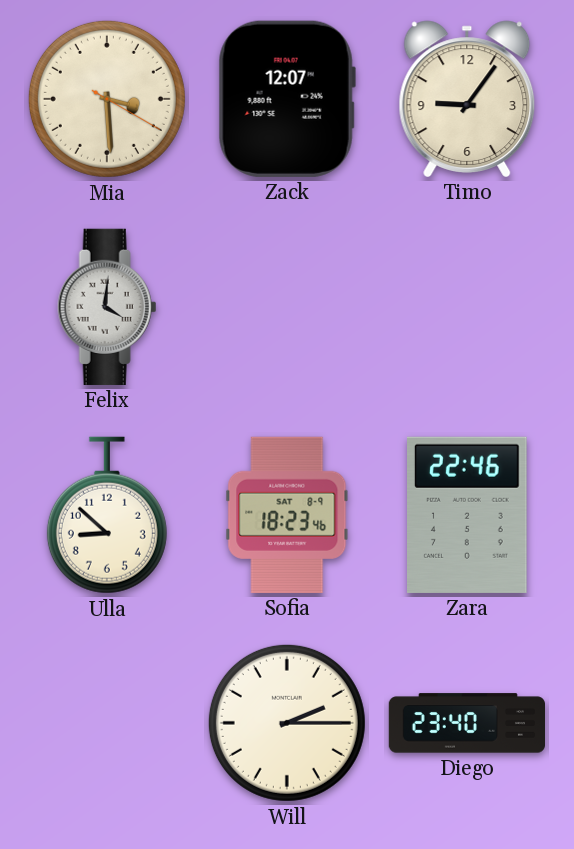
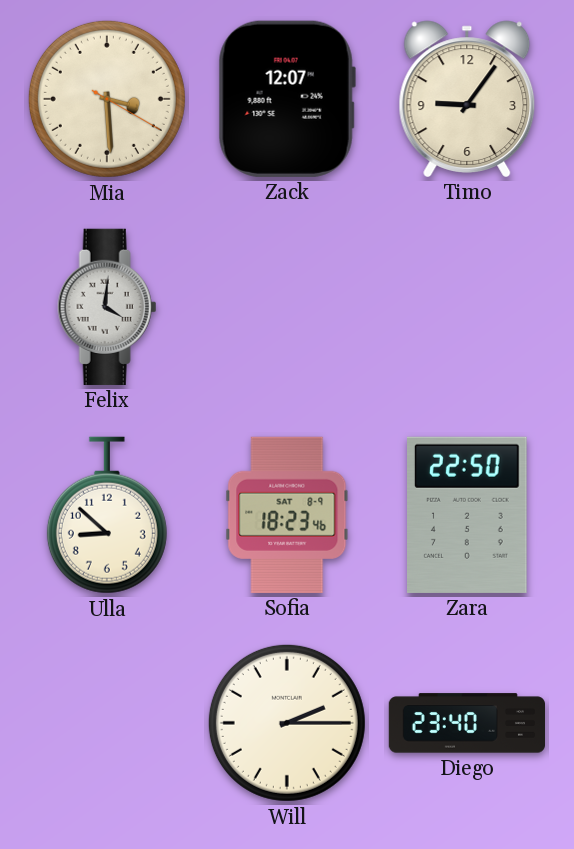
Zara: 22:46 -> 22:50 (468, 515)
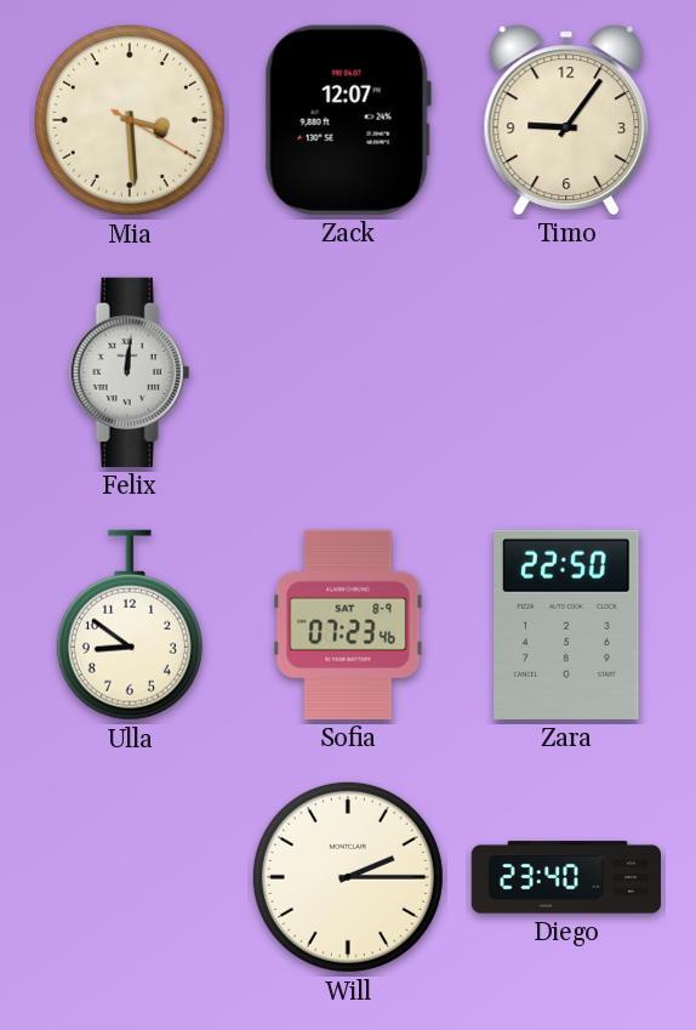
Felix: 4:01 -> 12:01 (130, 372)
Ulla: 8:52 -> 8:51 (130, 625)
Sofia: 18:23 -> 07:23 (348, 625)
